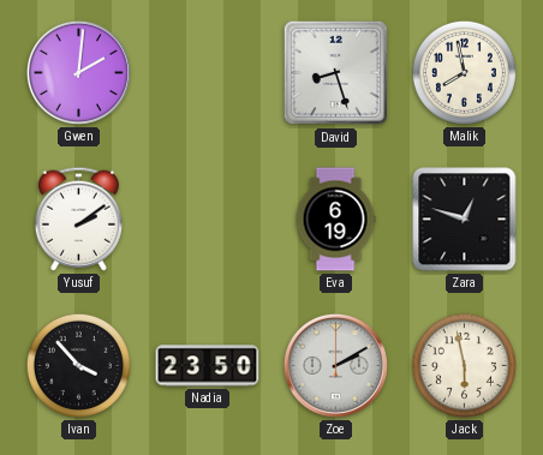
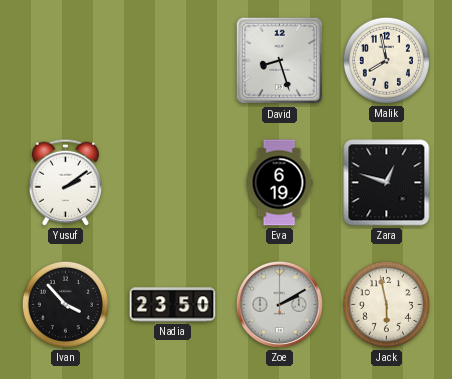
Gwen: 2:01 -> none (78, 72)
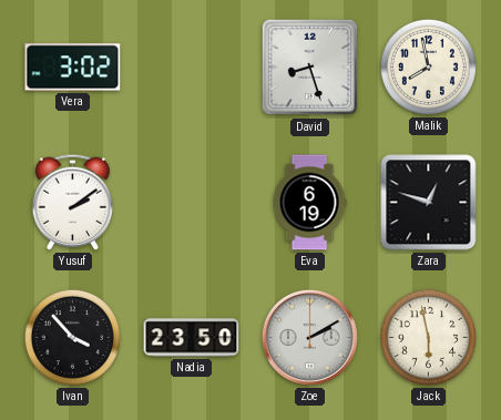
Vera: none -> 3:02 (73, 68)
